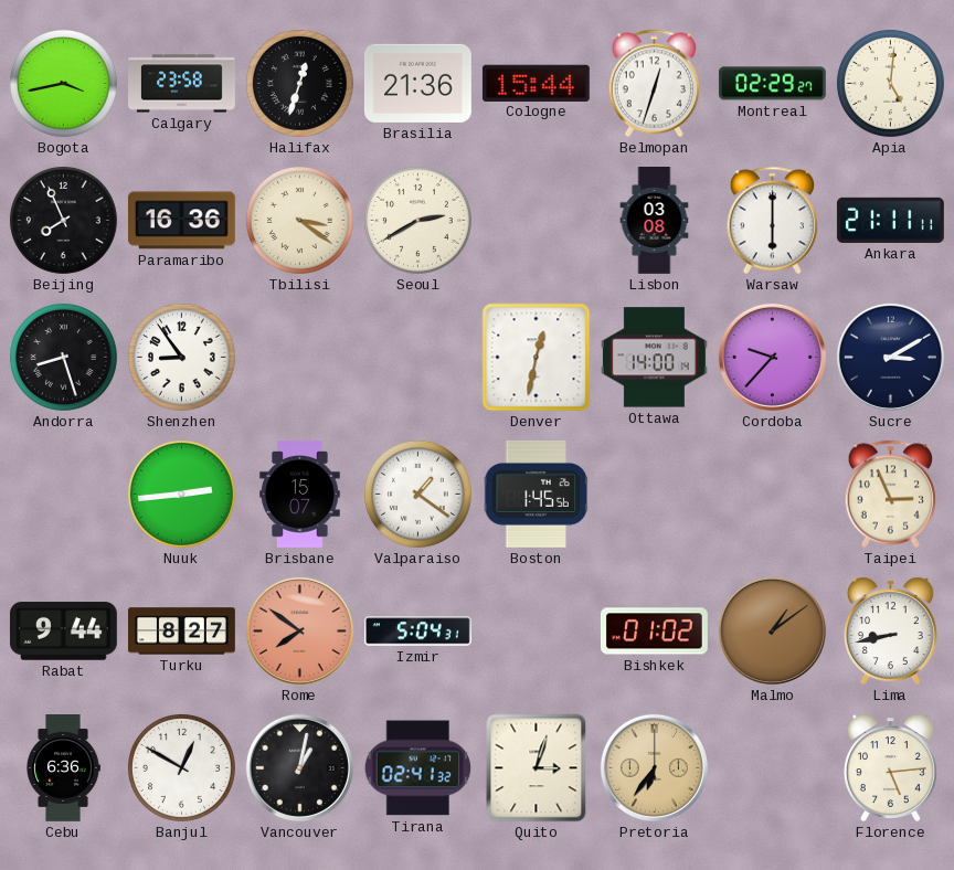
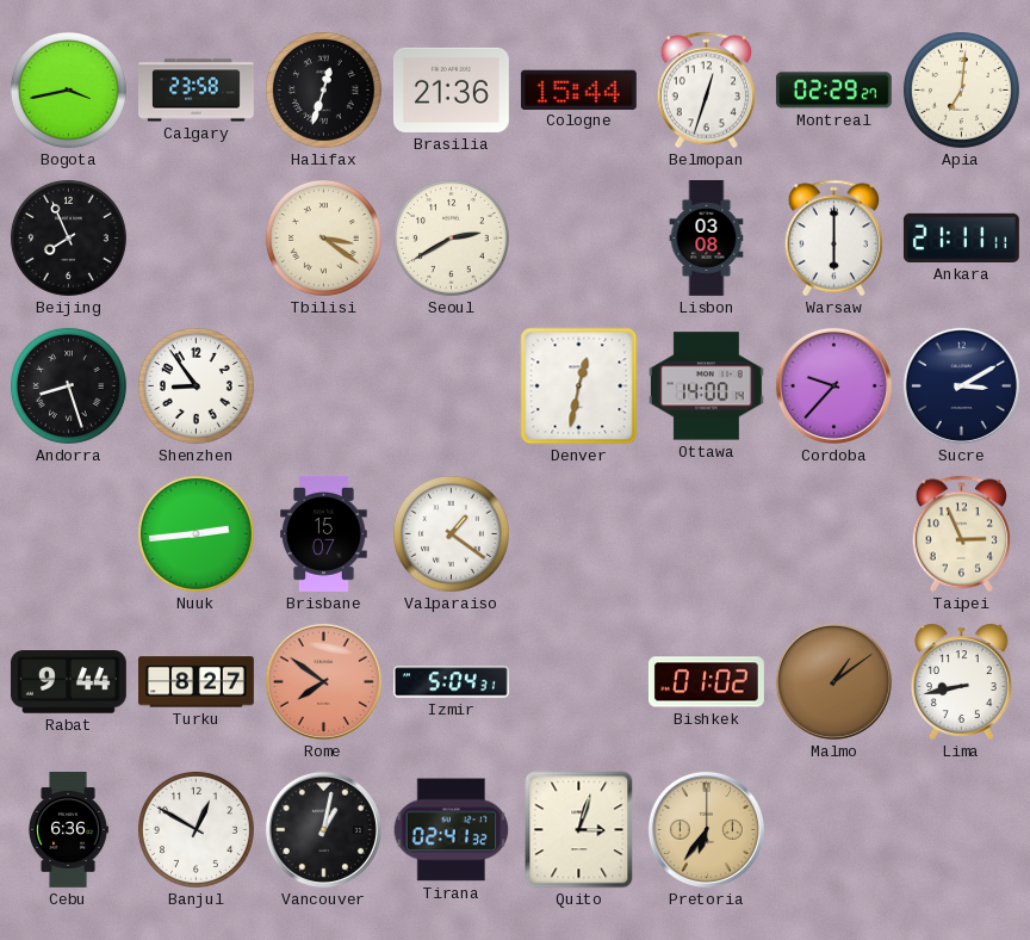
Apia: 5:01 -> 7:01 (961, 89)
Paramaribo: 16:36 -> none (181, 221)
Boston: 1:45 -> none (537, 494)
Florence: 5:14 -> none (890, 767)
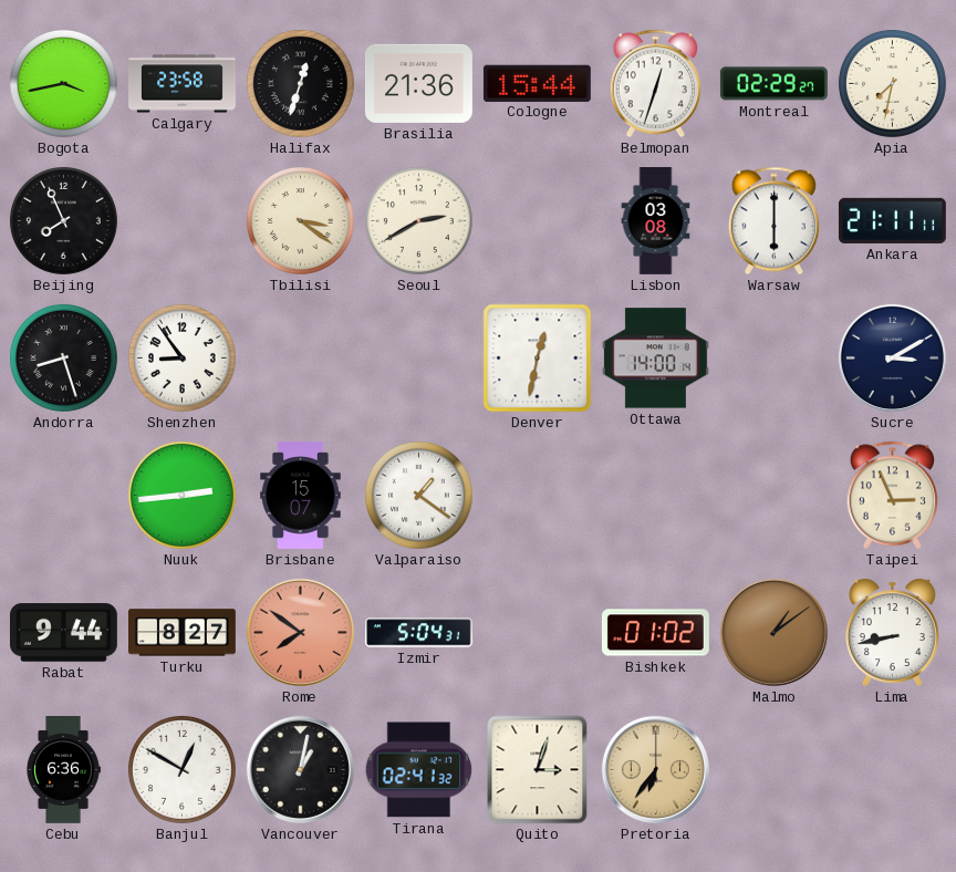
Apia: 7:01 -> 7:32 (892, 83)
Cordoba: 9:37 -> none (833, 385)
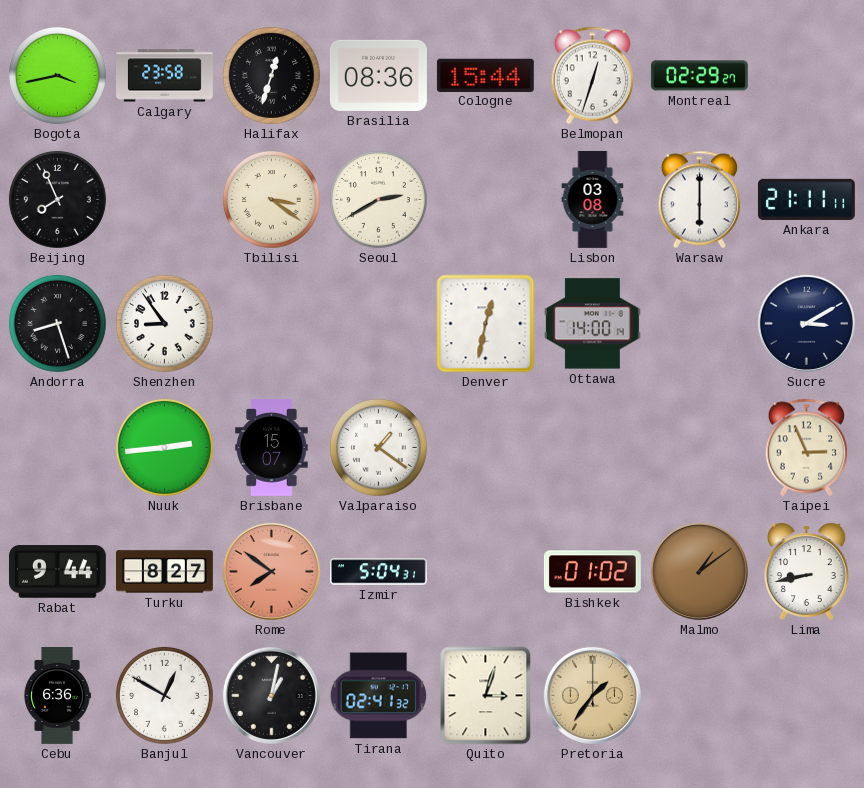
Brasilia: 21:36 -> 08:36 (378, 75)
Apia: 7:32 -> none (892, 83)
Pretoria: 6:36 -> 1:36 (592, 695)
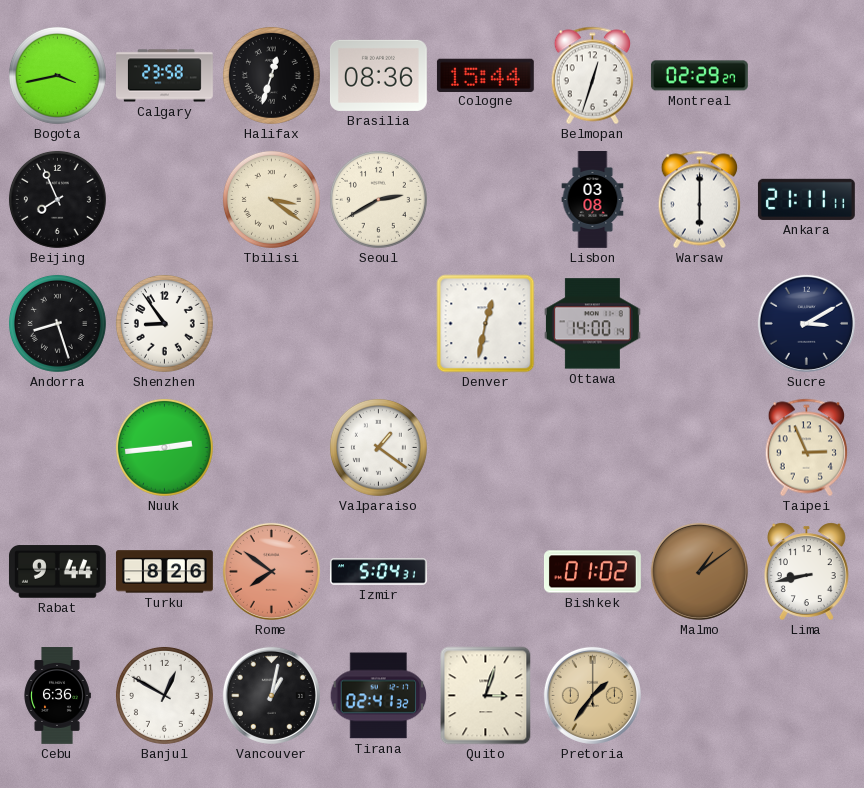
Brisbane: 15:07 -> none (272, 447)
Turku: 8:27 -> 8:26 (164, 572)
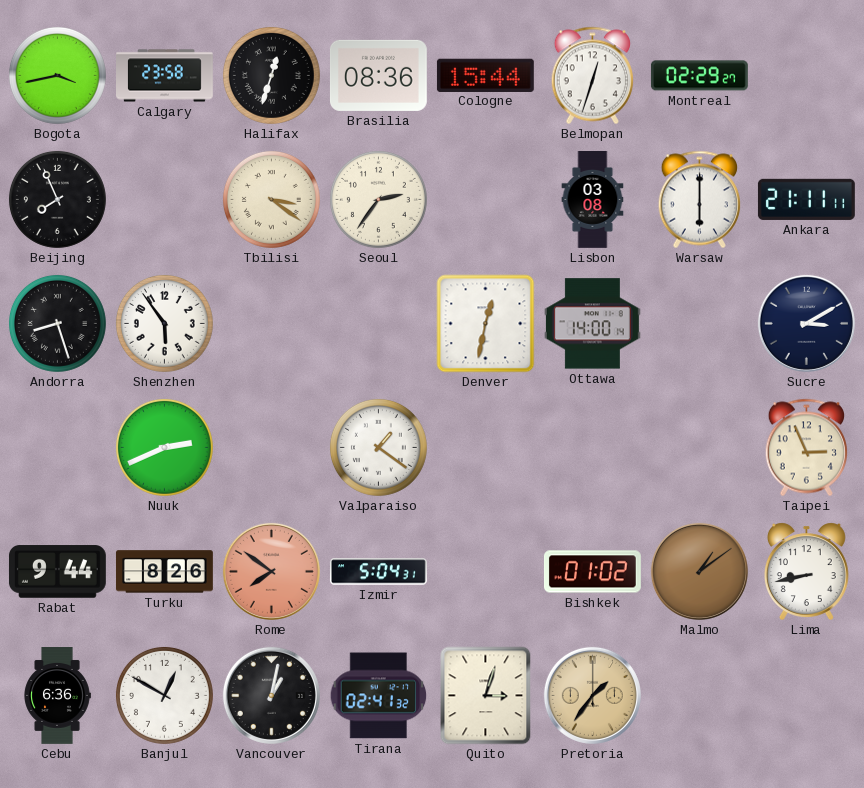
Seoul: 2:40 -> 2:36 (378, 199)
Shenzhen: 8:54 -> 5:54 (164, 323)
Nuuk: 2:44 -> 2:41 (164, 447)
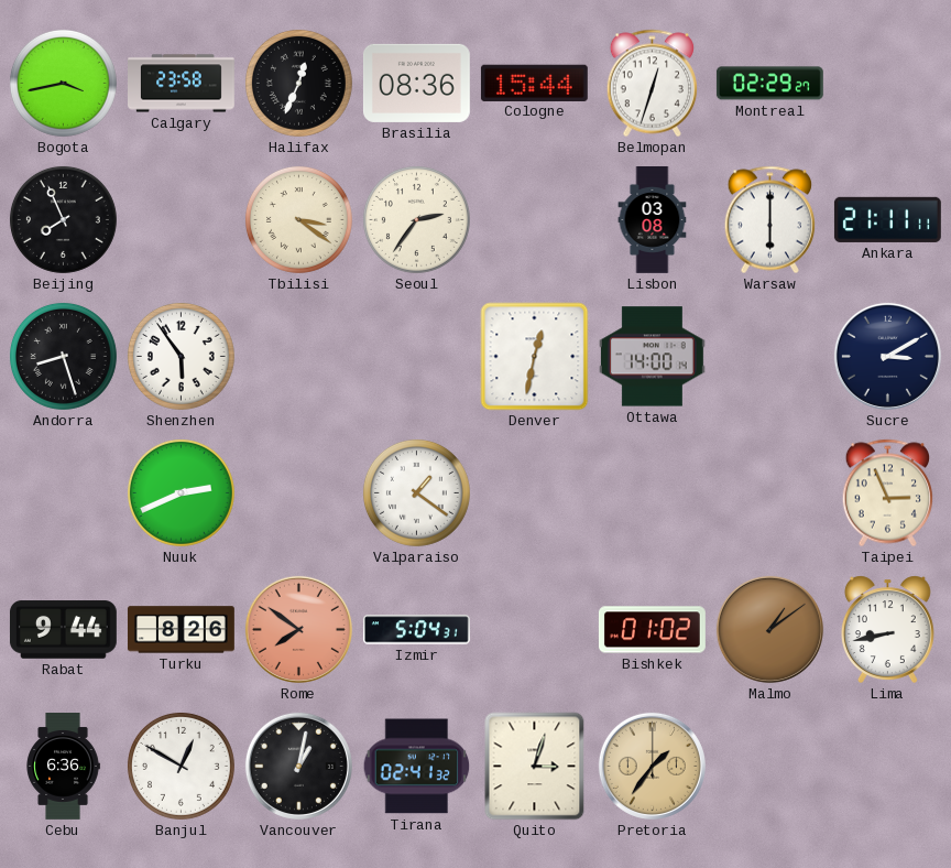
Halifax: 12:33 -> 12:34 (298, 83)
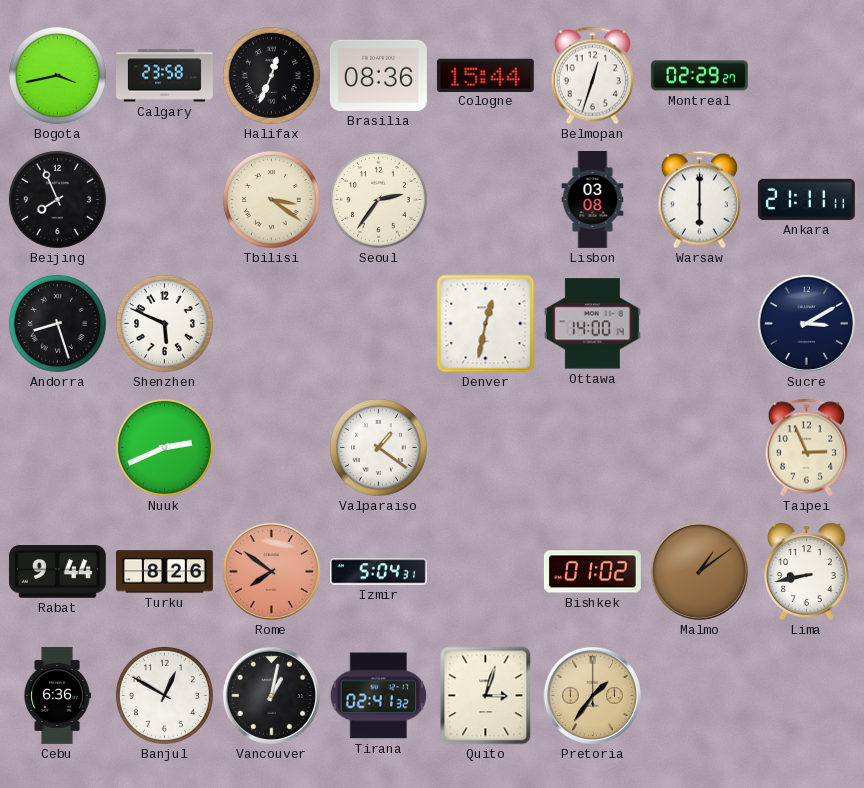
Shenzhen: 5:54 -> 5:49 (164, 323)
